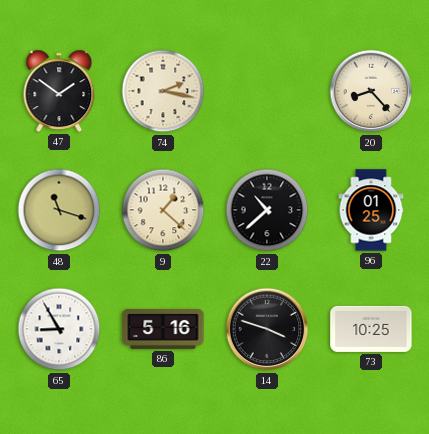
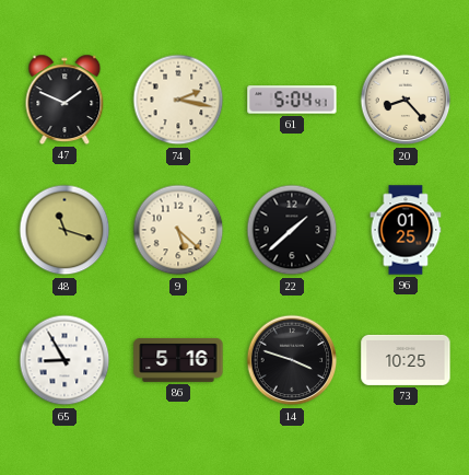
47: 1:51 -> 1:49 (65, 100)
61: none -> 5:04 (292, 100)
9: 1:22 -> 5:22 (178, 230)
22: 10:38 -> 1:38 (292, 230)
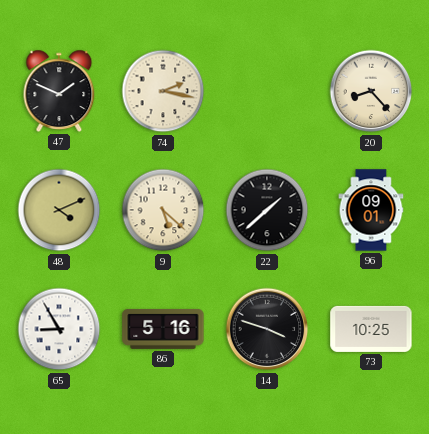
61: 5:04 -> none (292, 100)
48: 11:18 -> 4:11 (59, 210)
96: 01:25 -> 09:01 (371, 210)
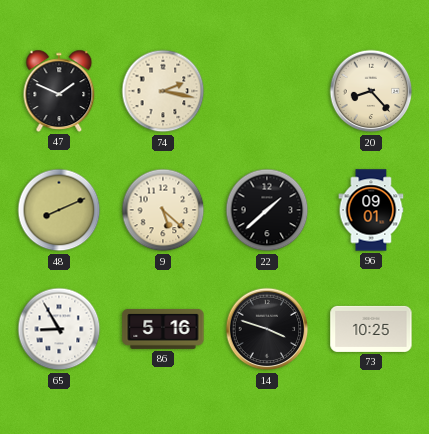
48: 4:11 -> 8:11 (59, 210)
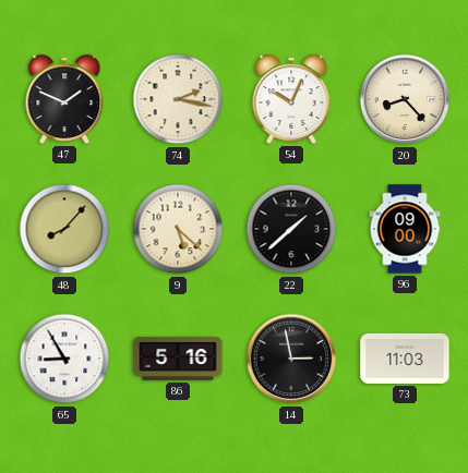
54: none -> 10:04 (291, 99)
48: 8:11 -> 8:07 (64, 229)
96: 09:01 -> 09:00 (405, 229)
14: 3:48 -> 2:58 (291, 359)
73: 10:25 -> 11:03 (405, 359)
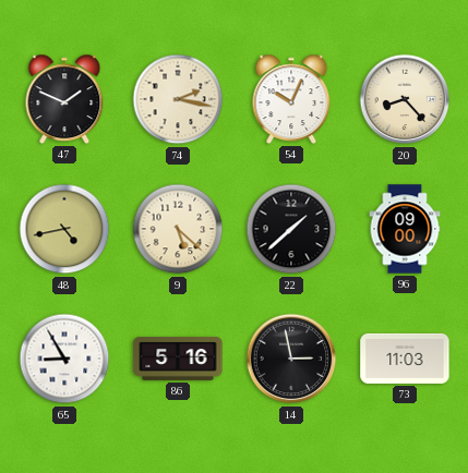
48: 8:07 -> 4:43 (64, 229)
